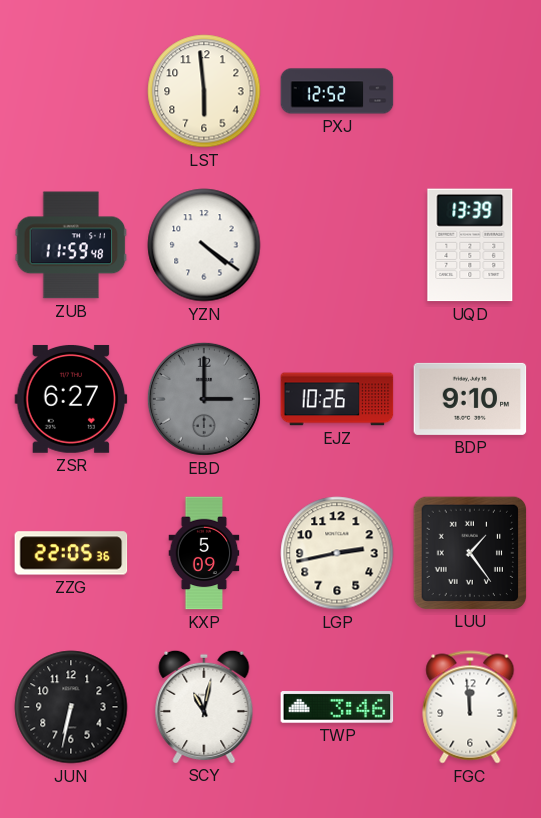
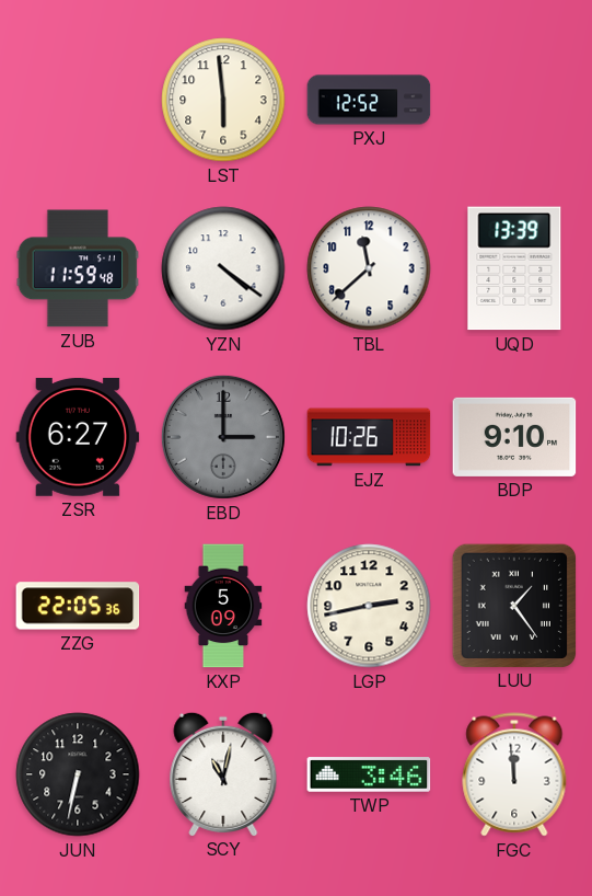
TBL: none -> 11:38 (369, 268)
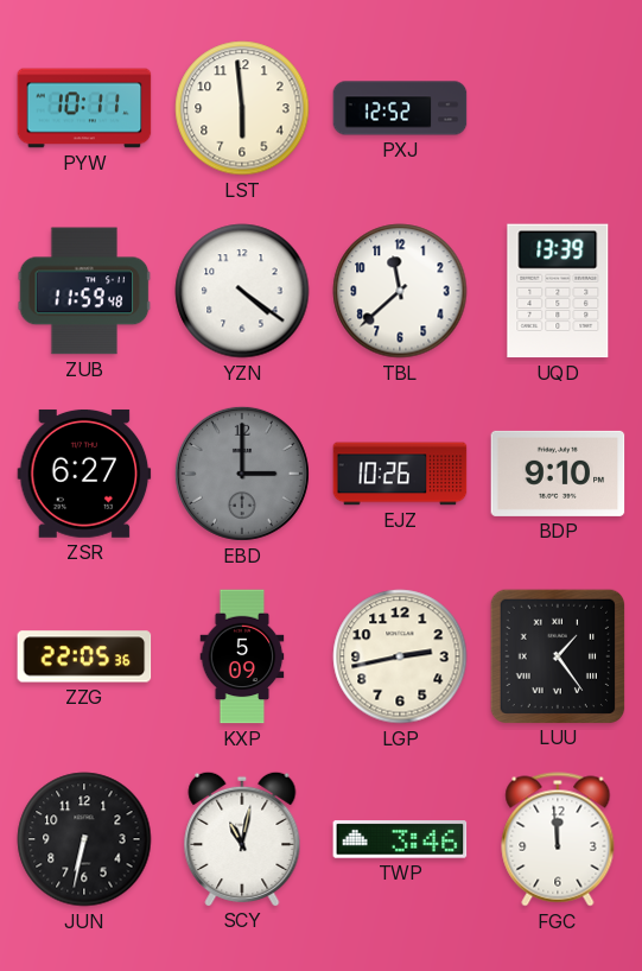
PYW: none -> 10:11 (84, 108)
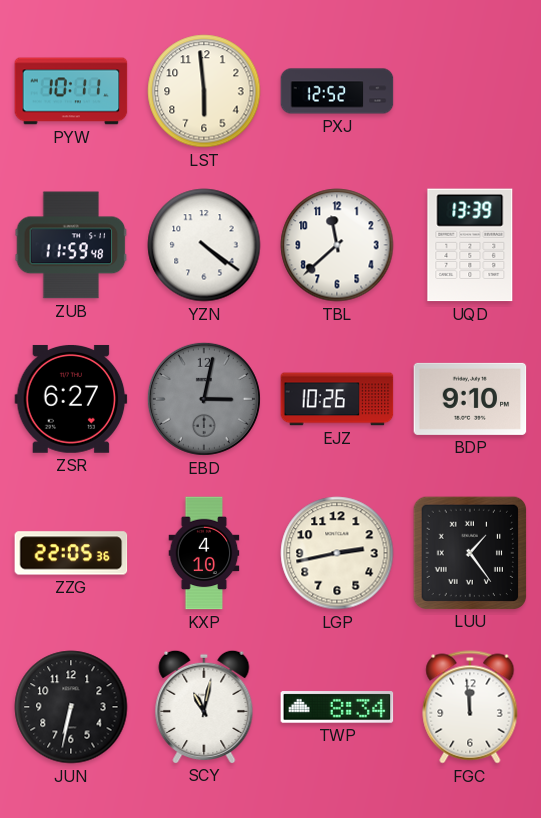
EBD: 3:00 -> 3:02 (204, 399)
KXP: 5:09 -> 4:10 (204, 553)
TWP: 3:46 -> 8:34 (337, 707)
